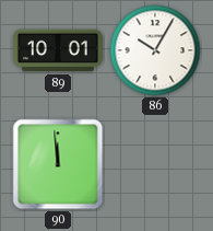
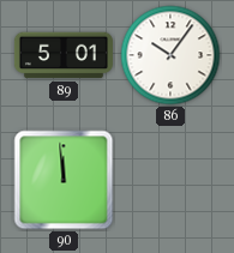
89: 10:01 -> 5:01 (64, 55)
86: 10:05 -> 10:06 (170, 55)
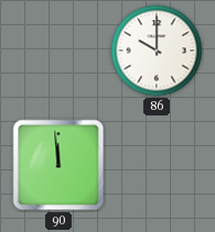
89: 5:01 -> none (64, 55)
86: 10:06 -> 10:00 (157, 51)
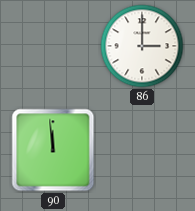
86: 10:00 -> 3:00 (142, 46)
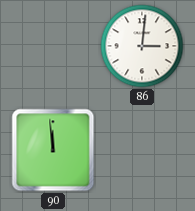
86: 3:00 -> 3:01 (142, 46)
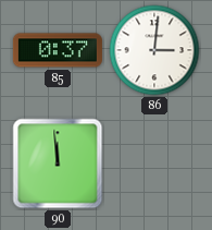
85: none -> 0:37 (58, 50)
